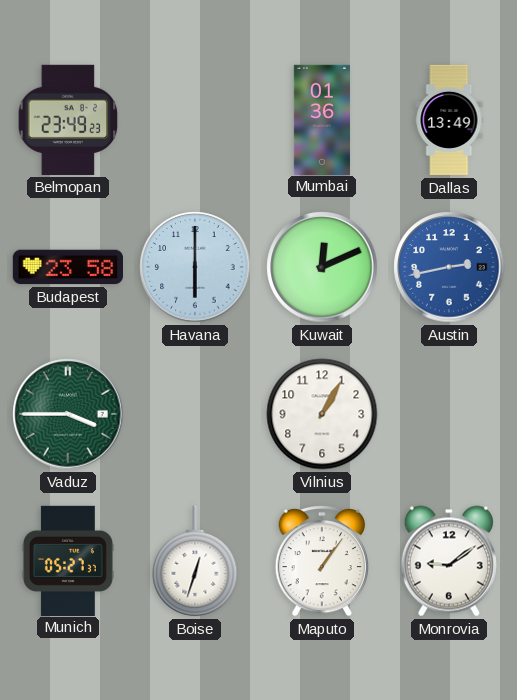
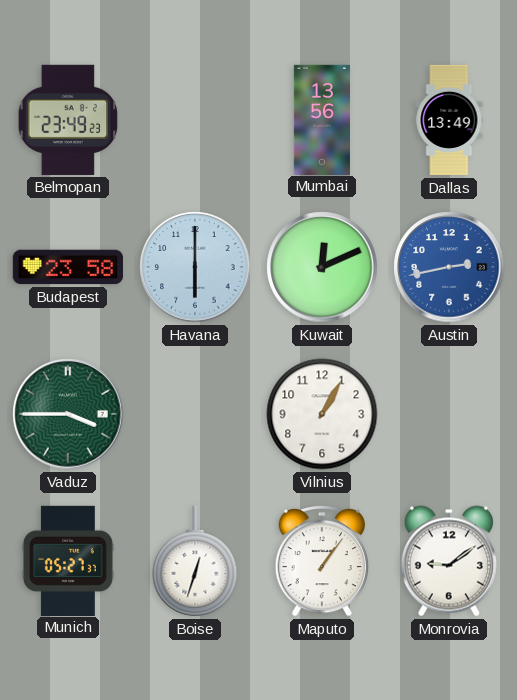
Mumbai: 01:36 -> 13:56 (322, 119)
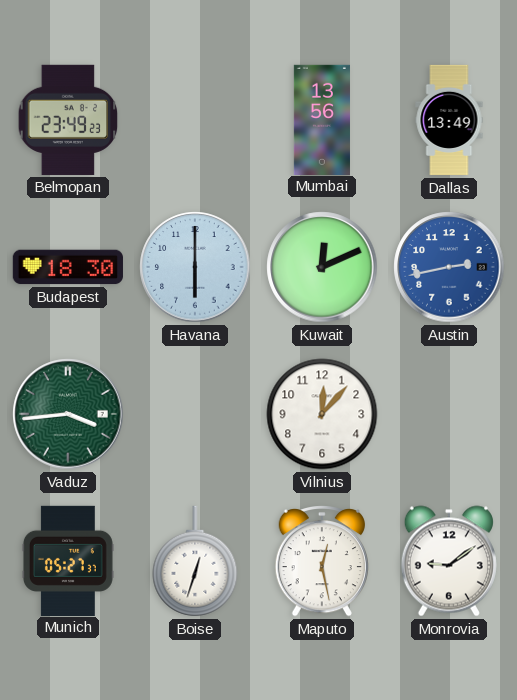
Budapest: 23:58 -> 18:30 (68, 267)
Vaduz: 3:45 -> 3:44 (68, 414)
Vilnius: 1:05 -> 12:07 (322, 414)
Maputo: 1:06 -> 12:28 (322, 562)
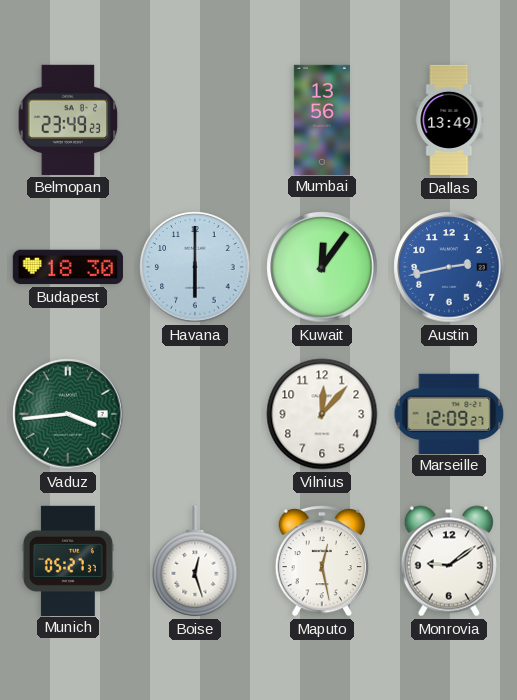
Kuwait: 12:11 -> 12:06 (322, 267)
Marseille: none -> 12:09 (449, 413)
Boise: 12:33 -> 12:27 (195, 561)
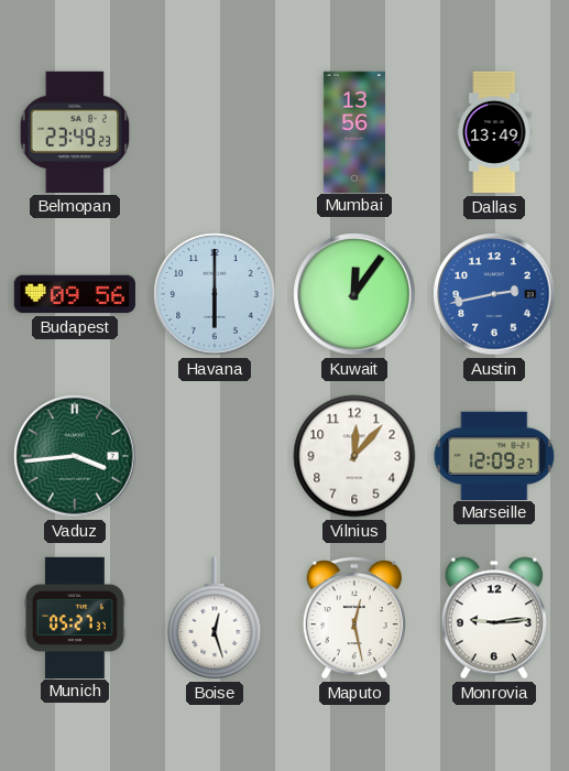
Budapest: 18:30 -> 09:56 (75, 294)
Monrovia: 9:09 -> 9:14 (494, 618)
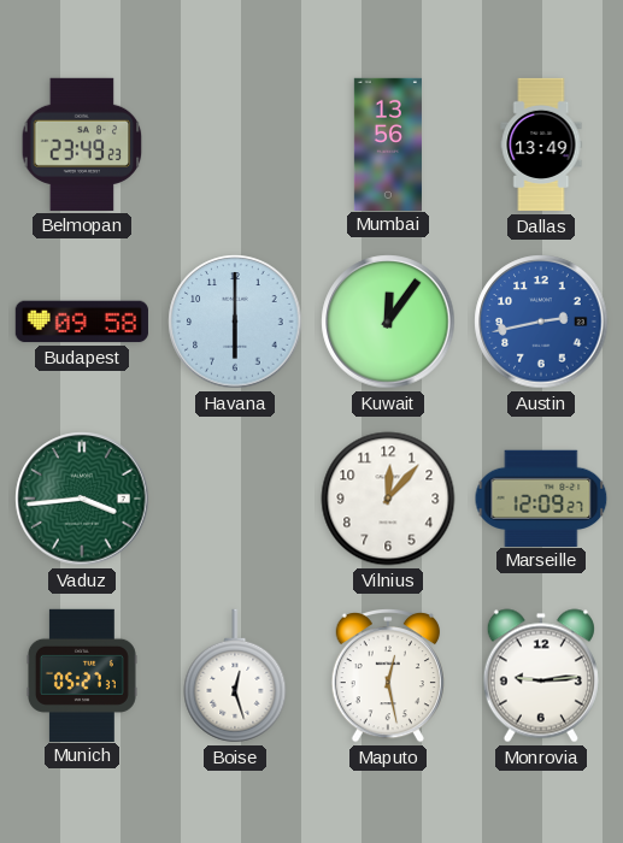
Budapest: 09:56 -> 09:58 (82, 322)
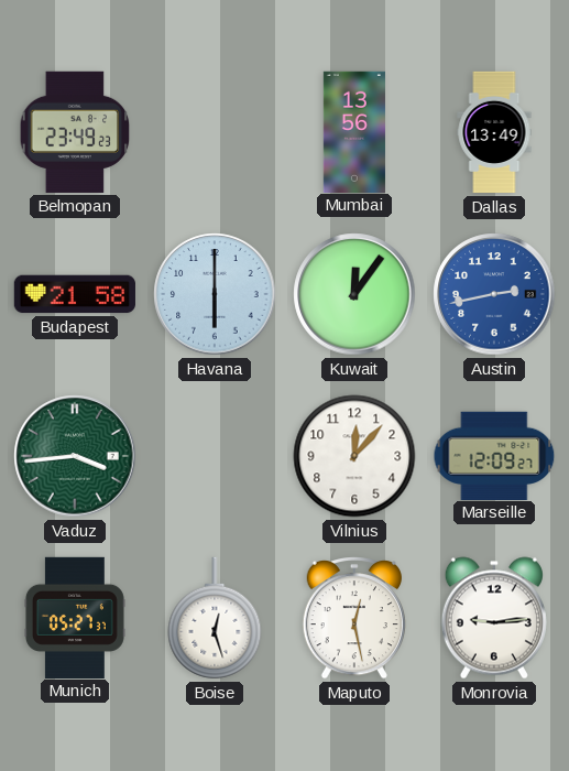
Budapest: 09:58 -> 21:58 (75, 294)
